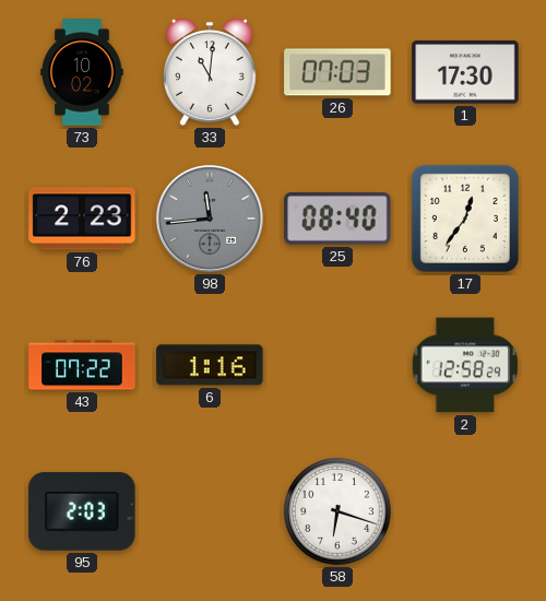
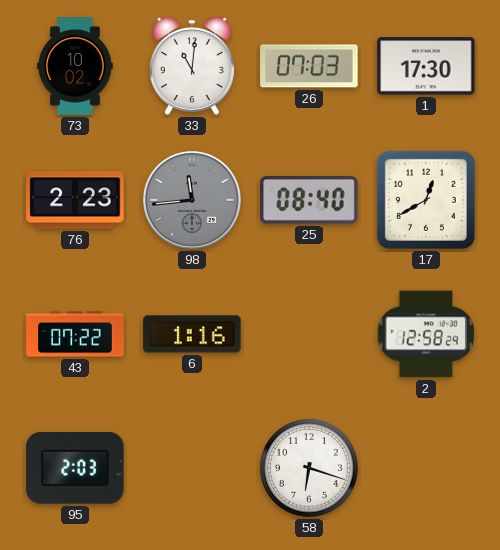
17: 12:36 -> 12:40 (426, 200)
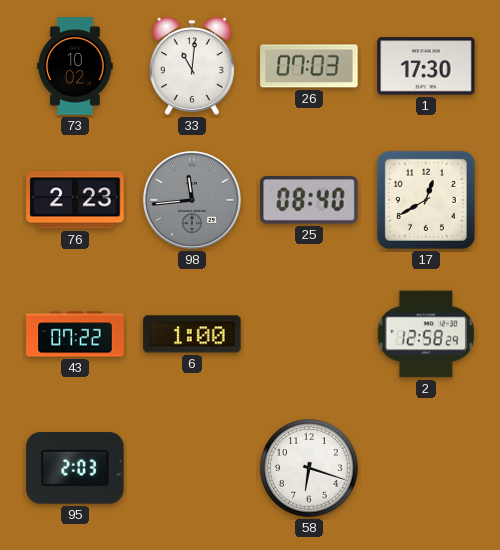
6: 1:16 -> 1:00 (192, 334)
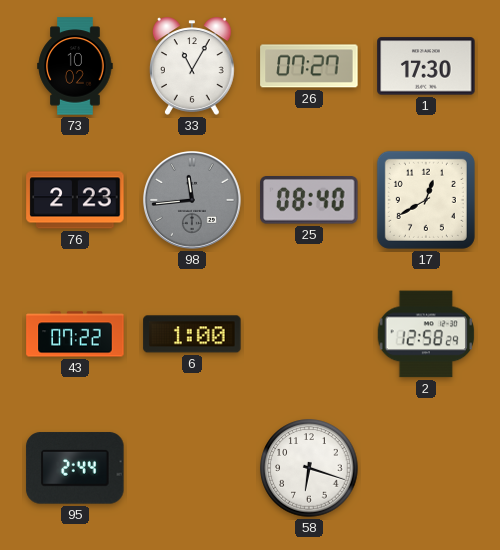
33: 11:01 -> 11:05 (192, 66)
26: 07:03 -> 07:27 (309, 66)
95: 2:03 -> 2:44 (75, 468)
